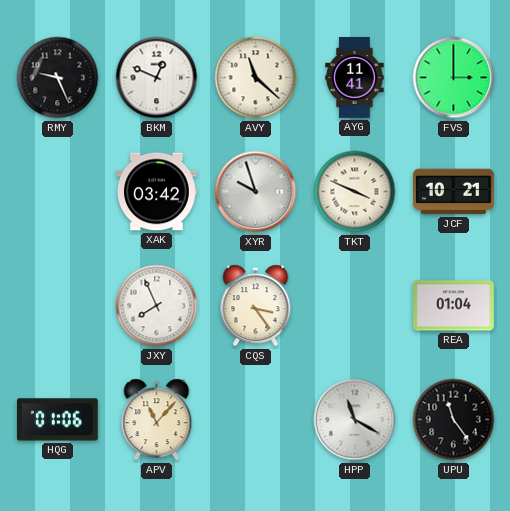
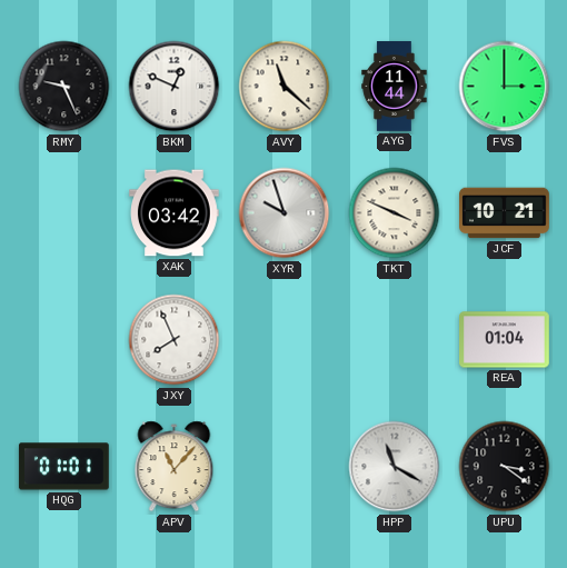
AYG: 11:41 -> 11:44 (395, 87)
CQS: 3:24 -> none (256, 306)
HQG: 01:06 -> 01:01 (63, 467)
UPU: 11:24 -> 3:21 (505, 467)
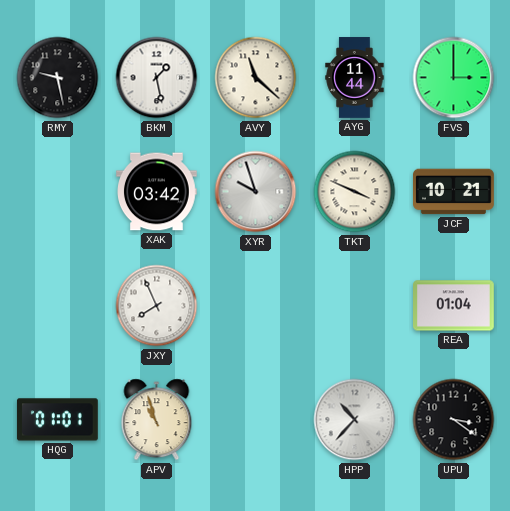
RMY: 9:26 -> 9:28 (58, 78)
BKM: 12:49 -> 1:28 (157, 78)
APV: 11:07 -> 10:57 (157, 420)
HPP: 11:20 -> 10:37 (355, 420)
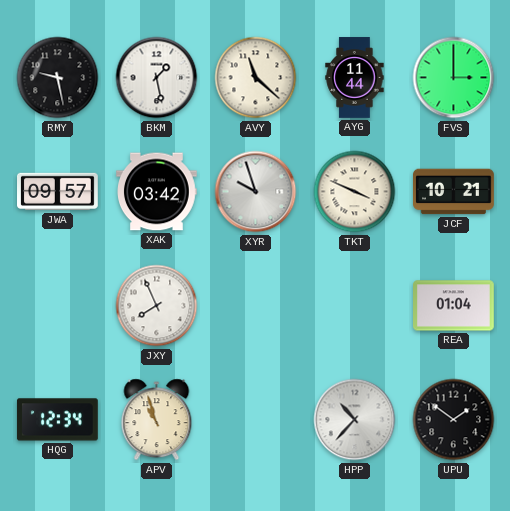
JWA: none -> 09:57 (58, 192)
HQG: 01:01 -> 12:34 (57, 420)
UPU: 3:21 -> 1:51 (454, 420)
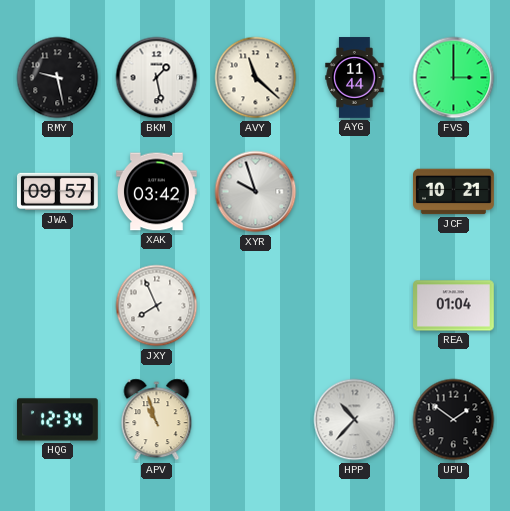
TKT: 3:49 -> none (355, 192)
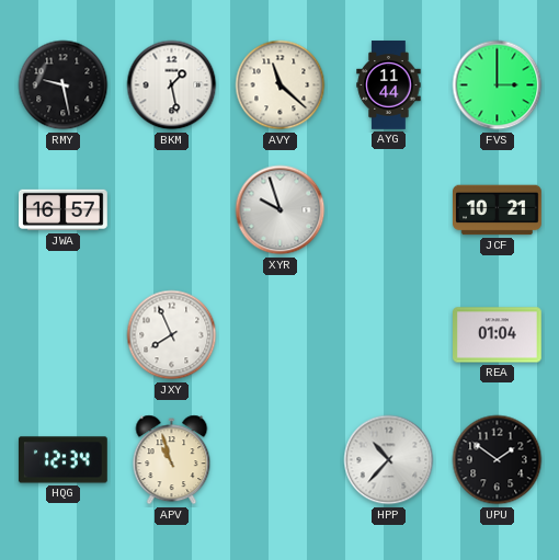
JWA: 09:57 -> 16:57 (64, 210)
XAK: 03:42 -> none (157, 192)
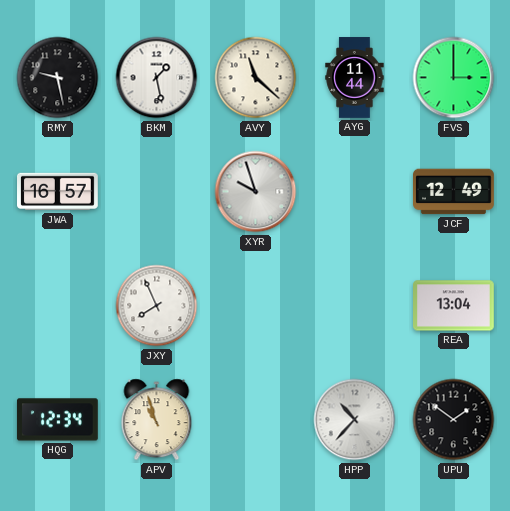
JCF: 10:21 -> 12:49 (454, 192)
REA: 01:04 -> 13:04 (454, 306)
